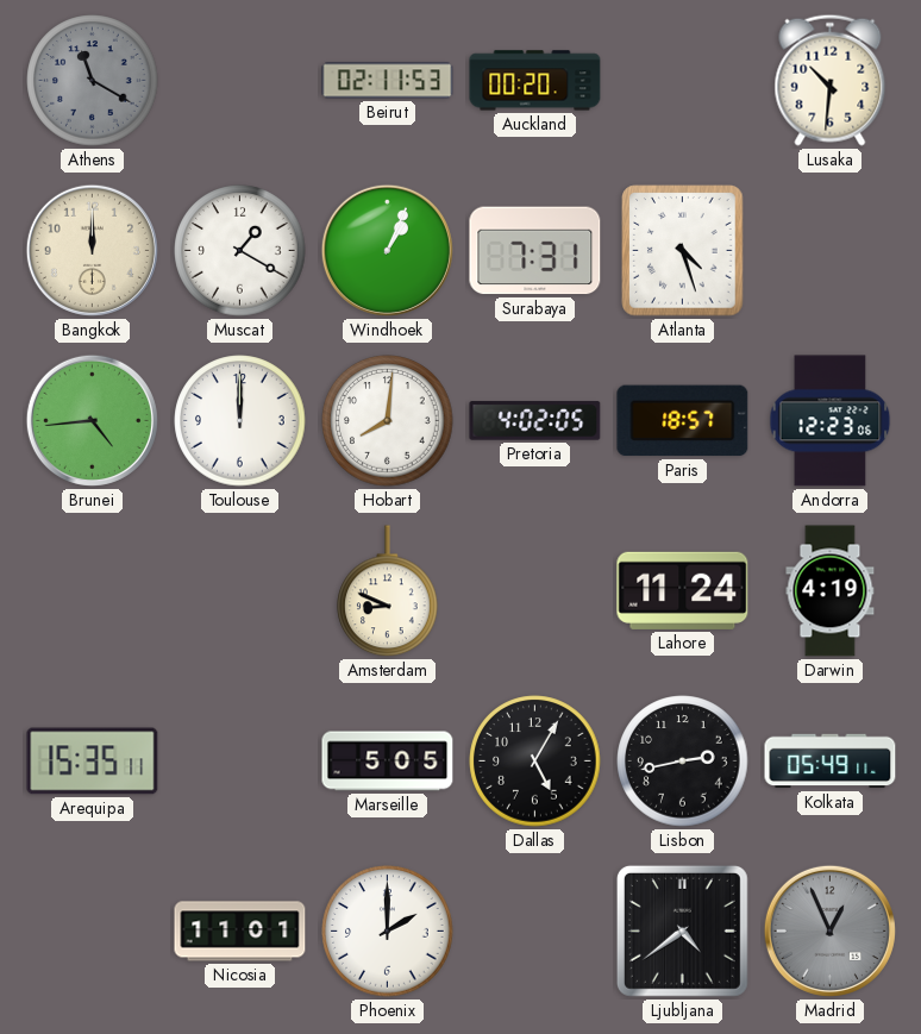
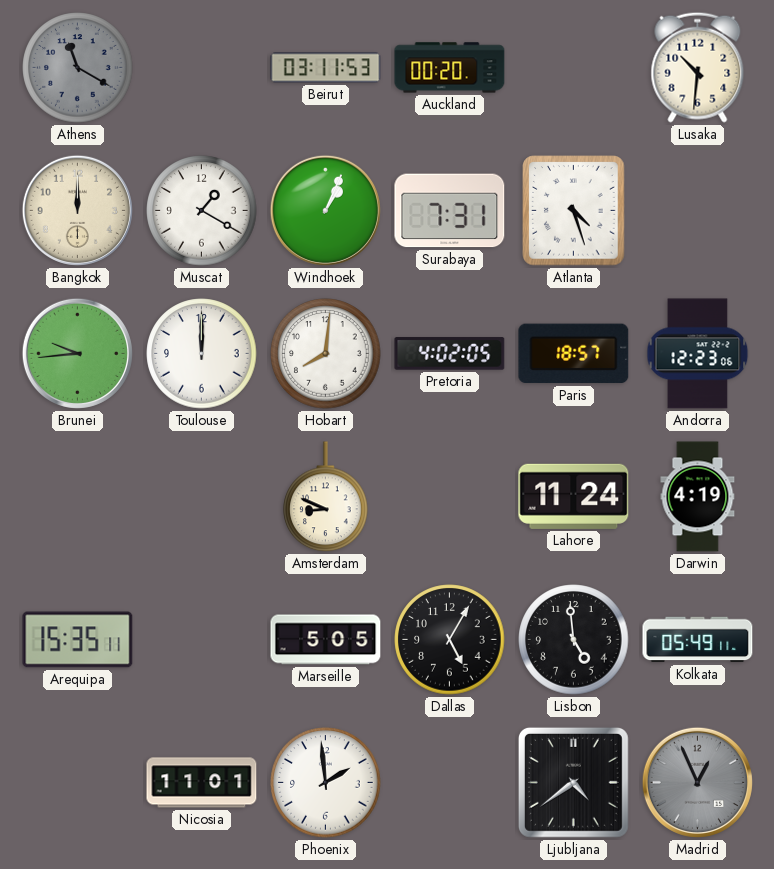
Beirut: 02:11 -> 03:11 (326, 68)
Brunei: 4:44 -> 9:44 (77, 353)
Lisbon: 2:43 -> 4:59 (574, 640)
Phoenix: 2:00 -> 1:59 (326, 783)
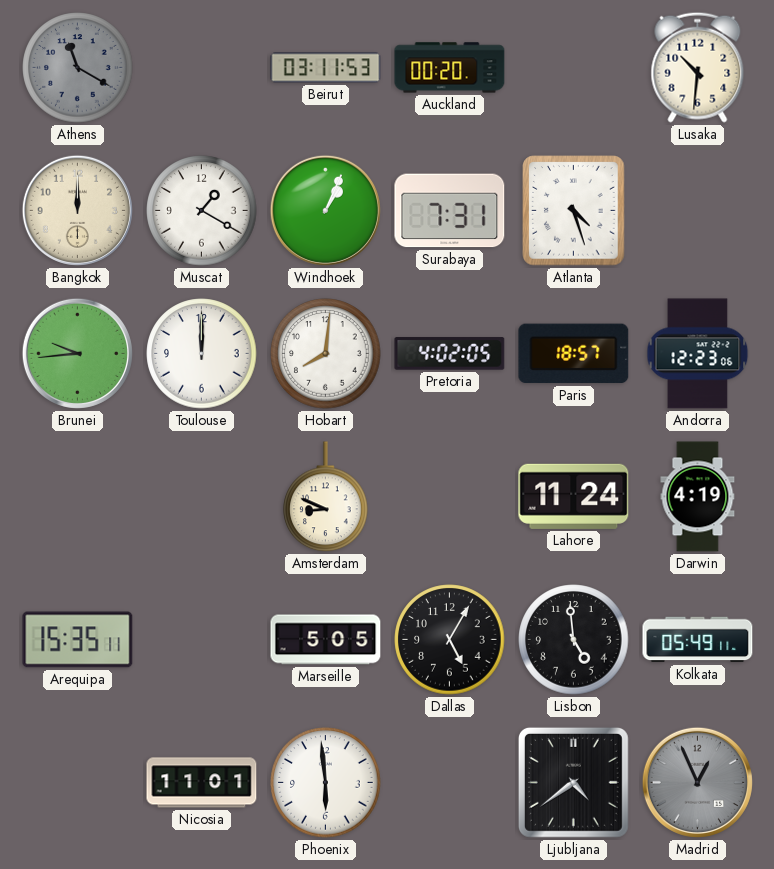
Phoenix: 1:59 -> 5:59 (326, 783)
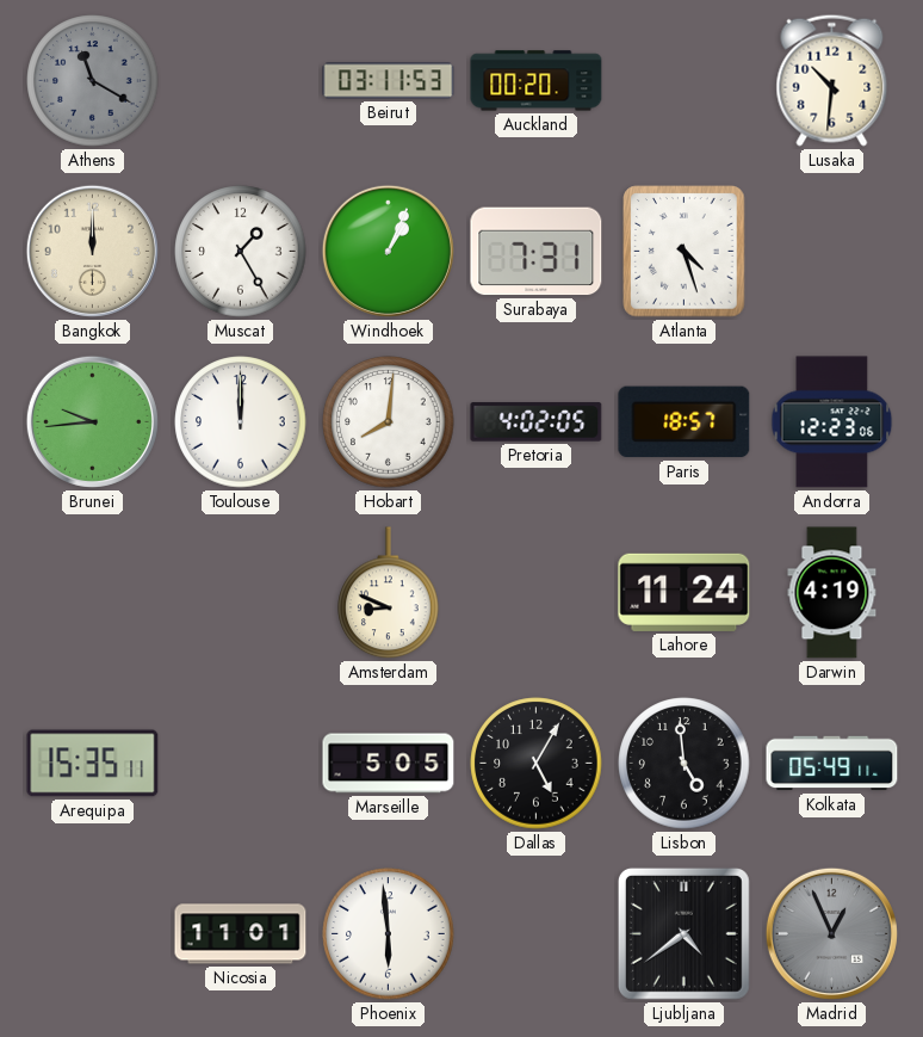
Muscat: 1:20 -> 1:25 (241, 252)
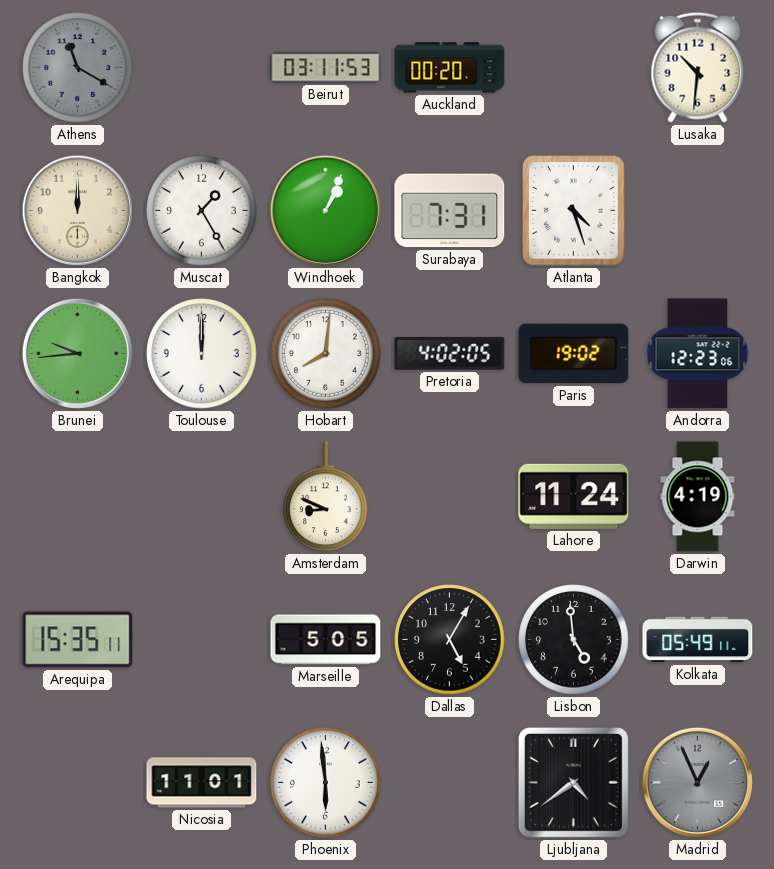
Paris: 18:57 -> 19:02 (574, 354)
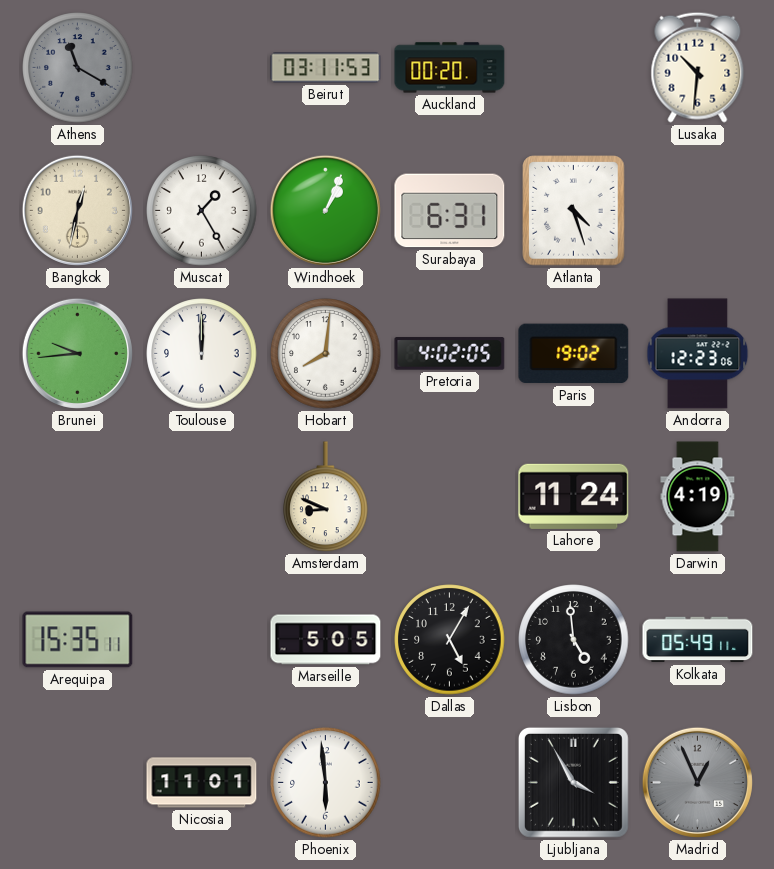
Bangkok: 12:00 -> 12:32 (77, 210)
Surabaya: 7:31 -> 6:31 (450, 211)
Ljubljana: 4:39 -> 3:55 (573, 782)
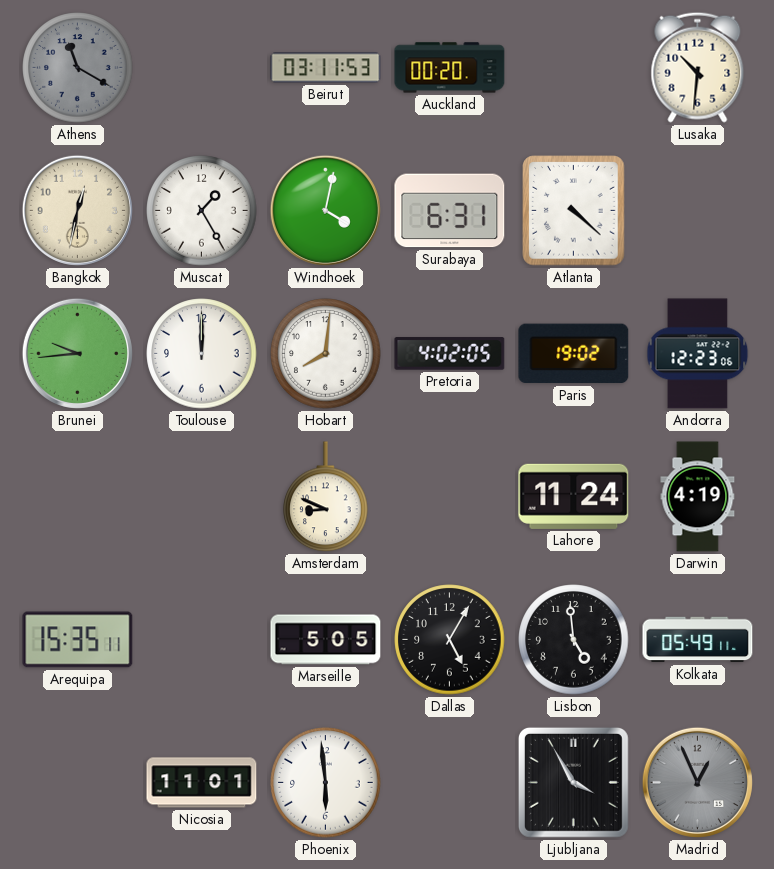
Windhoek: 1:04 -> 4:02 (325, 210)
Atlanta: 4:27 -> 4:22 (574, 211)
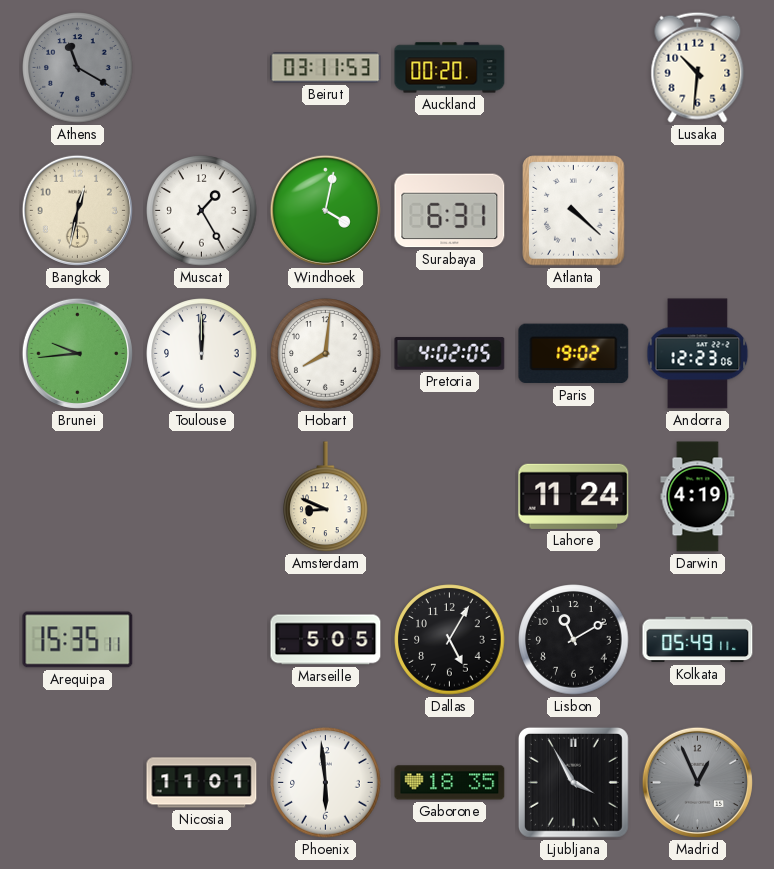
Lisbon: 4:59 -> 11:10 (574, 640)
Gaborone: none -> 18:35 (450, 783)
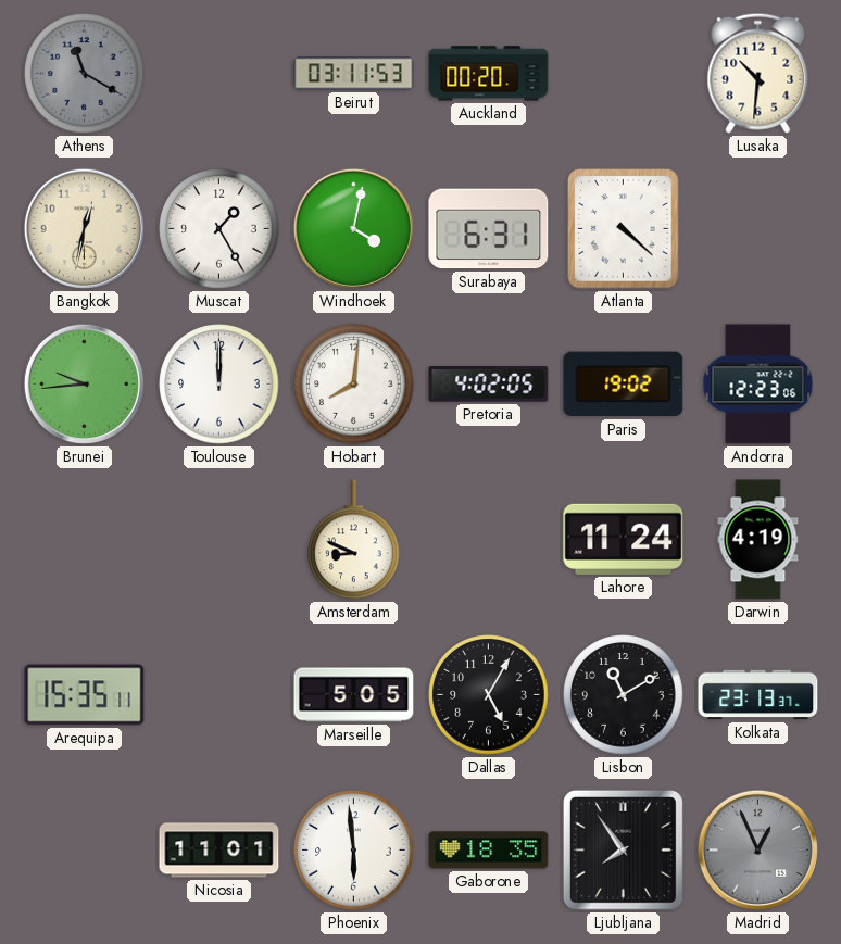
Kolkata: 05:49 -> 23:13 (758, 695)
Ljubljana: 3:55 -> 7:54 (623, 849)
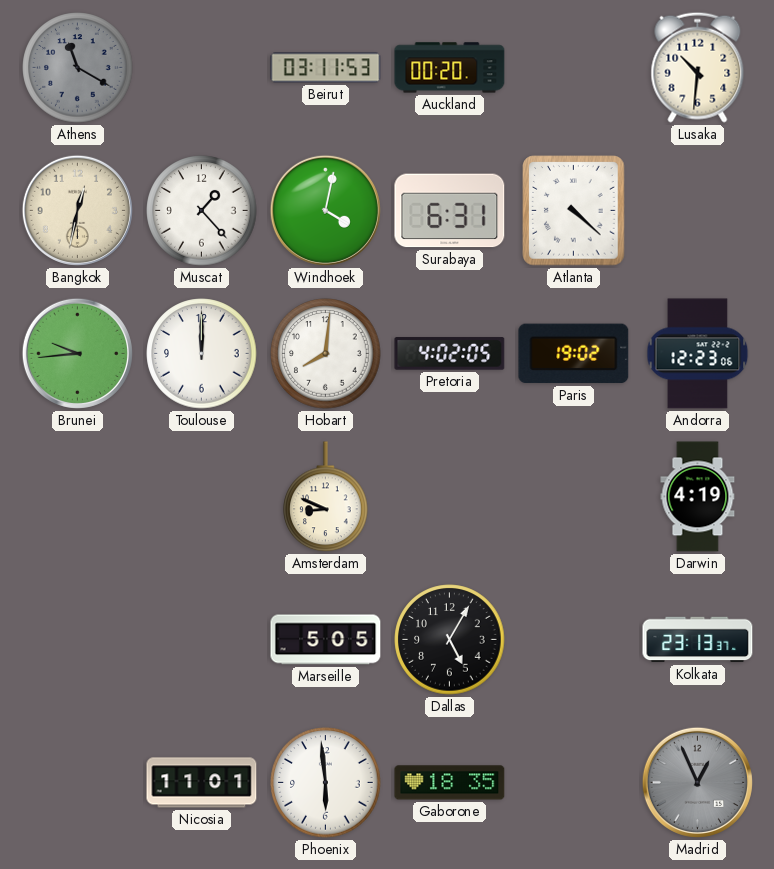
Muscat: 1:25 -> 1:23 (202, 211)
Lahore: 11:24 -> none (624, 539)
Arequipa: 15:35 -> none (85, 695)
Lisbon: 11:10 -> none (624, 695)
Ljubljana: 7:54 -> none (623, 849)
